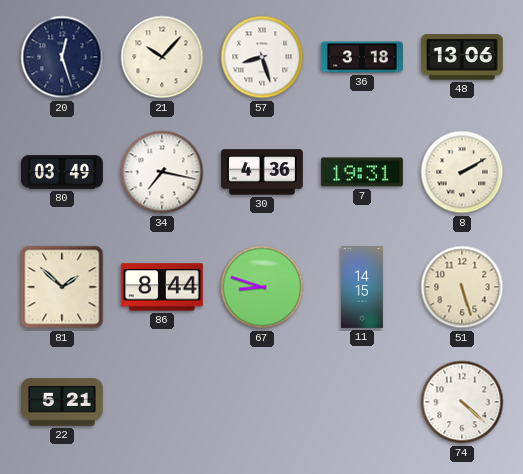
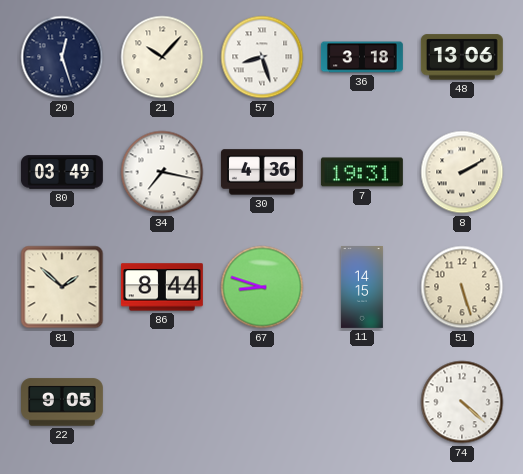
22: 5:21 -> 9:05 (63, 402)
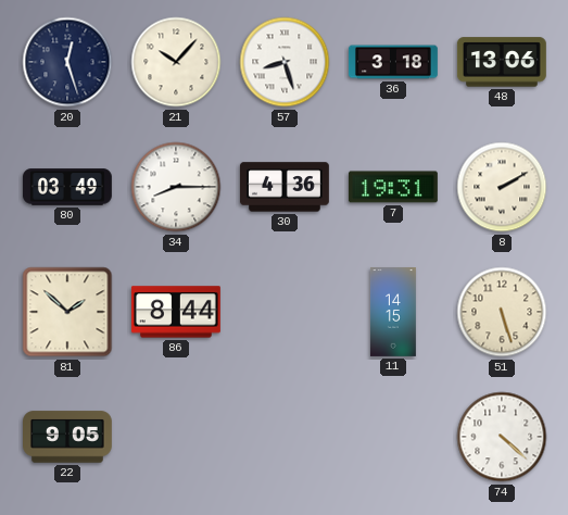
34: 7:17 -> 8:15 (176, 187)
67: 8:48 -> none (262, 287)
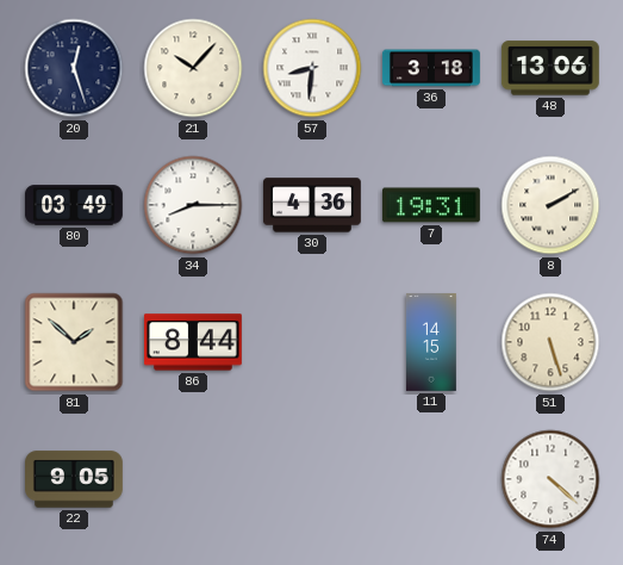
57: 8:27 -> 8:31 (312, 68)
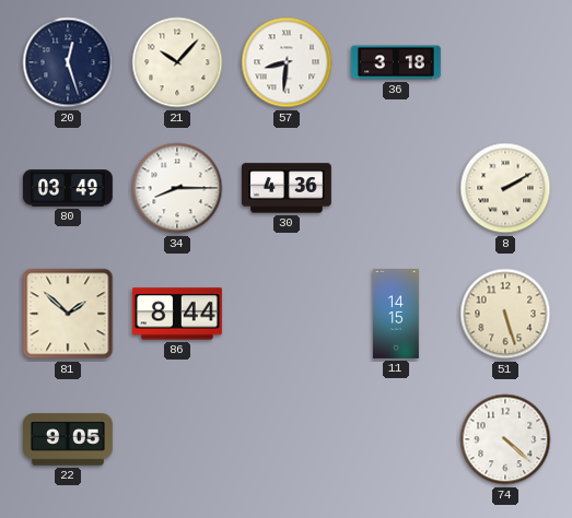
48: 13:06 -> none (550, 68)
7: 19:31 -> none (431, 205)
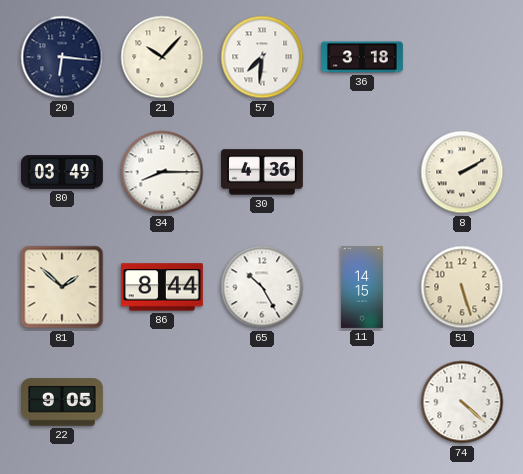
20: 12:27 -> 6:16 (62, 57)
57: 8:31 -> 7:31 (262, 57)
65: none -> 10:25 (262, 287)
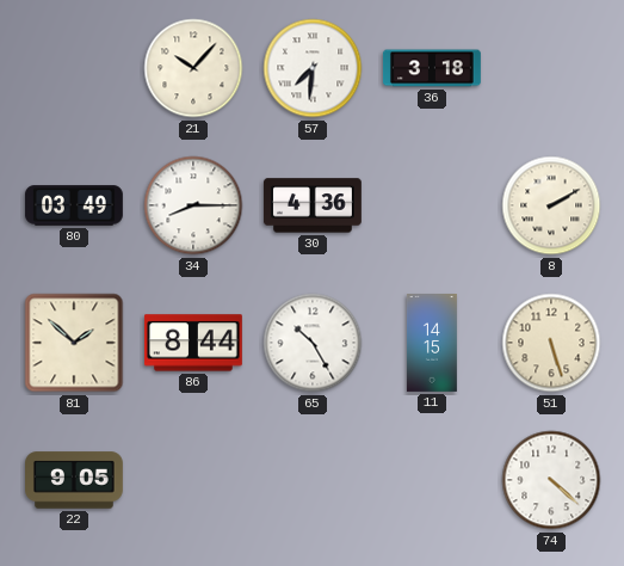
20: 6:16 -> none (62, 57)
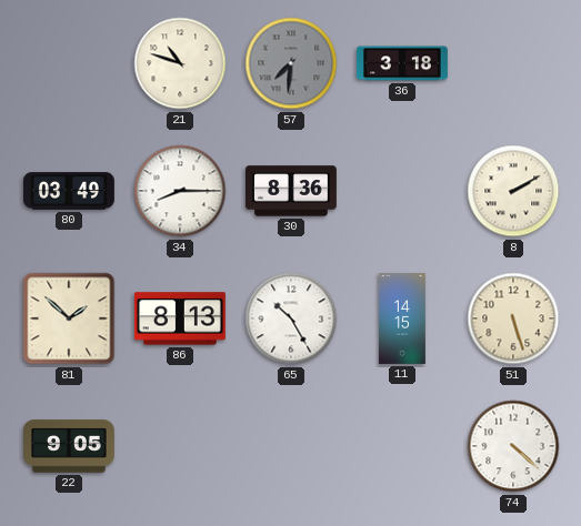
21: 10:07 -> 10:48 (180, 63)
57 dial: white -> grey (291, 63)
30: 4:36 -> 8:36 (291, 191)
86: 8:44 -> 8:13 (180, 318)
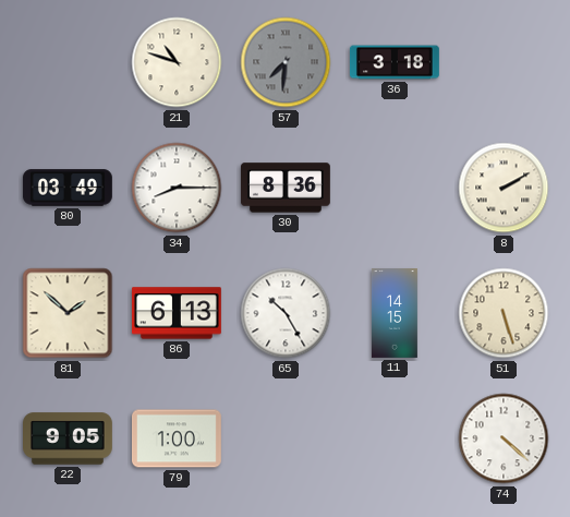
86: 8:13 -> 6:13 (177, 313)
79: none -> 1:00 (177, 438)
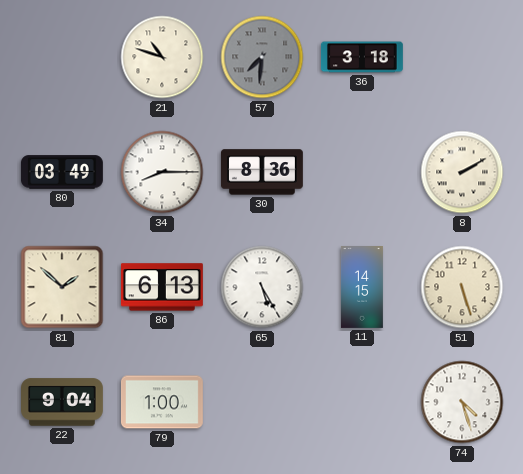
65: 10:25 -> 5:25 (262, 287)
22: 9:05 -> 9:04 (63, 402)
74: 4:22 -> 4:27 (462, 402)
